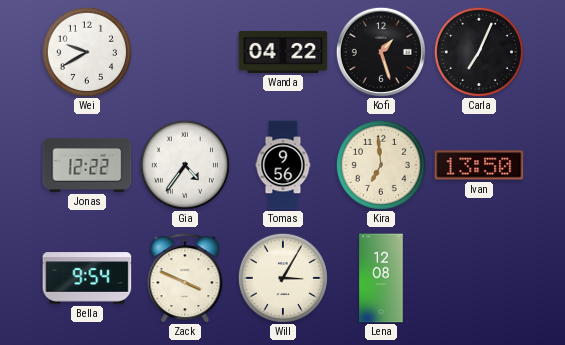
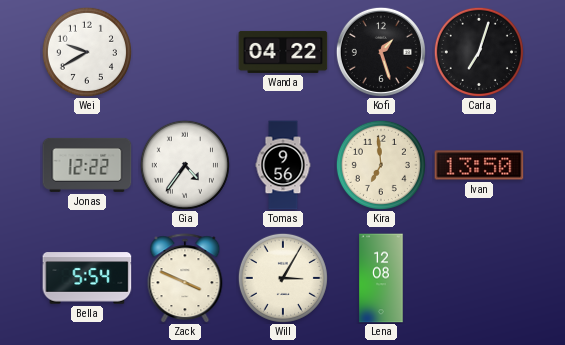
Carla: 7:04 -> 7:03 (479, 52)
Bella: 9:54 -> 5:54 (87, 278)
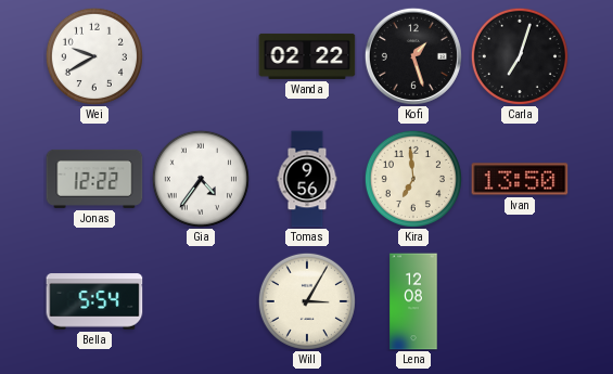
Wanda: 04:22 -> 02:22 (307, 56)
Zack: 3:49 -> none (185, 278)
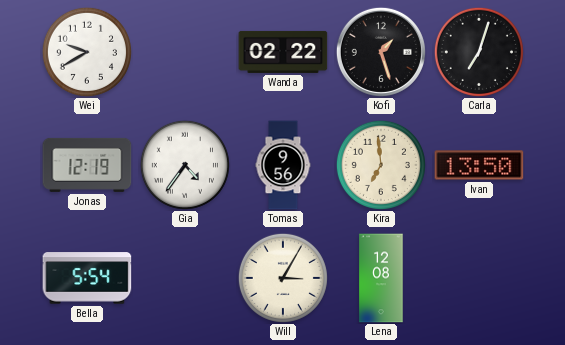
Jonas: 12:22 -> 12:19 (87, 165)
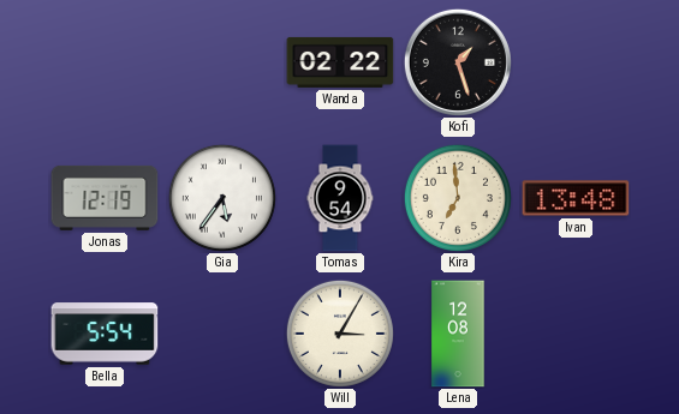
Wei: 9:40 -> none (87, 52)
Carla: 7:03 -> none (479, 52)
Gia: 4:36 -> 5:36 (222, 198)
Tomas: 9:56 -> 9:54 (340, 198)
Ivan: 13:50 -> 13:48 (576, 198)
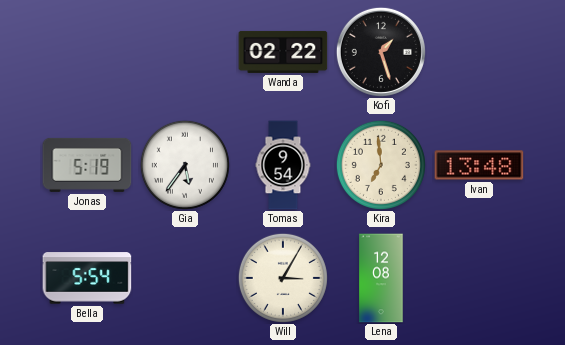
Jonas: 12:19 -> 5:19 (87, 165)
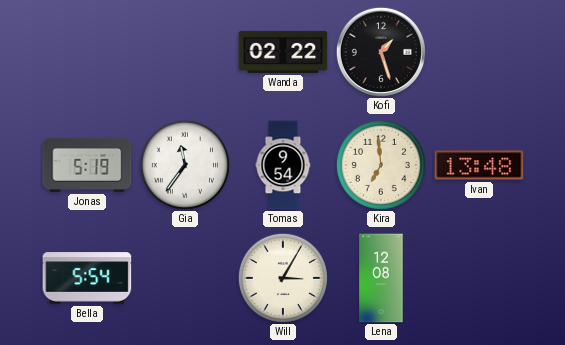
Gia: 5:36 -> 11:36 (185, 165)
